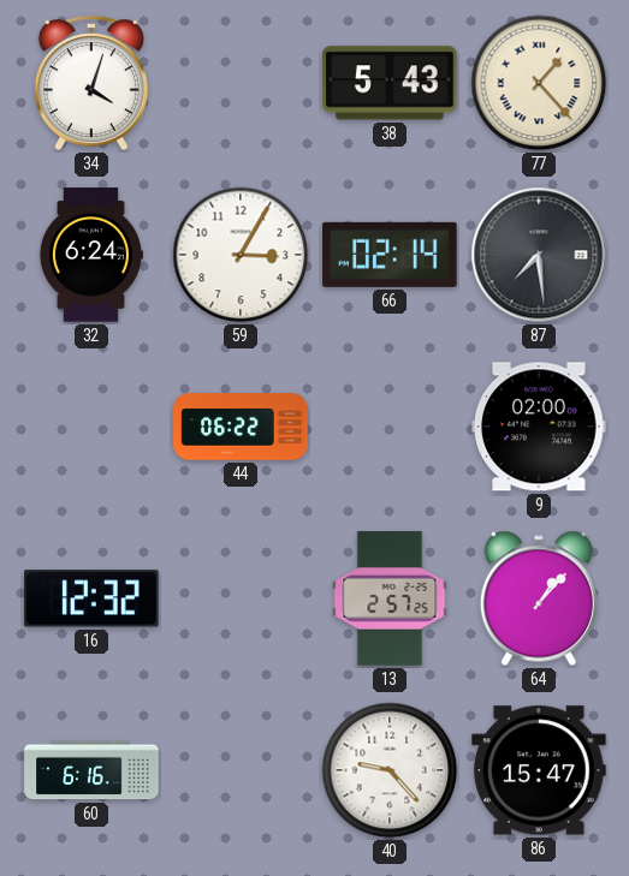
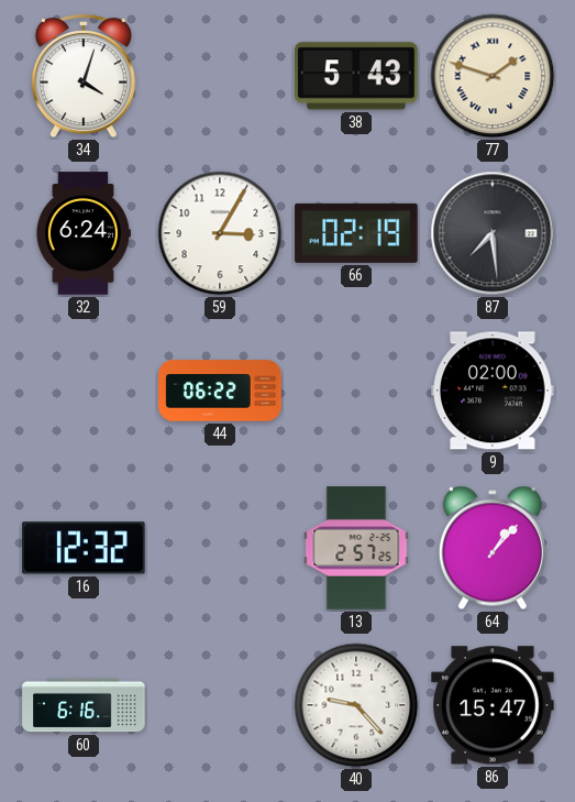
77: 1:23 -> 1:48 (493, 76)
66: 02:14 -> 02:19 (356, 233)
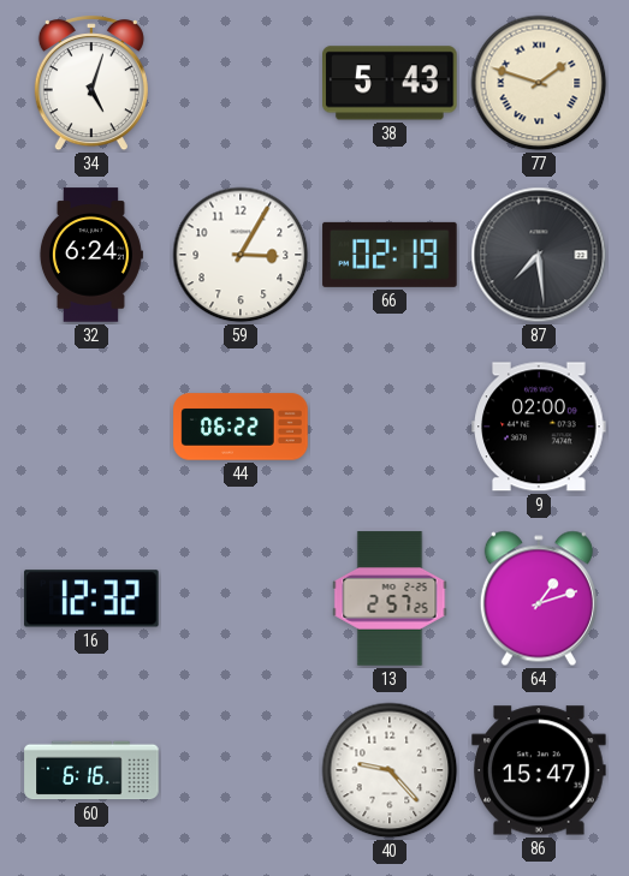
34: 4:03 -> 5:03 (91, 84)
64: 1:07 -> 1:12 (539, 598)
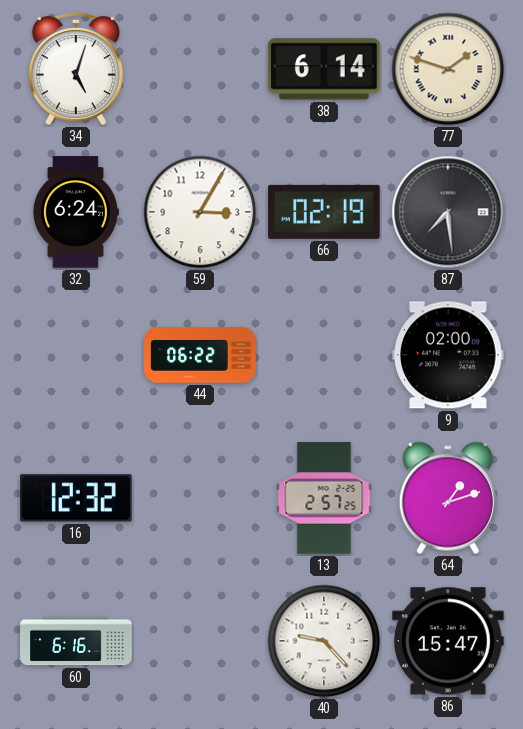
38: 5:43 -> 6:14 (324, 69)
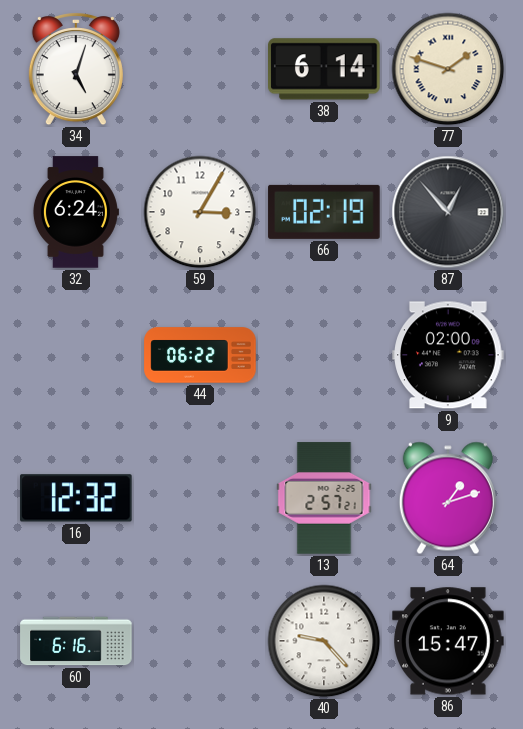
87: 7:29 -> 12:53 (448, 212)
13: 2:57:25 -> 2:57:21 (324, 498)
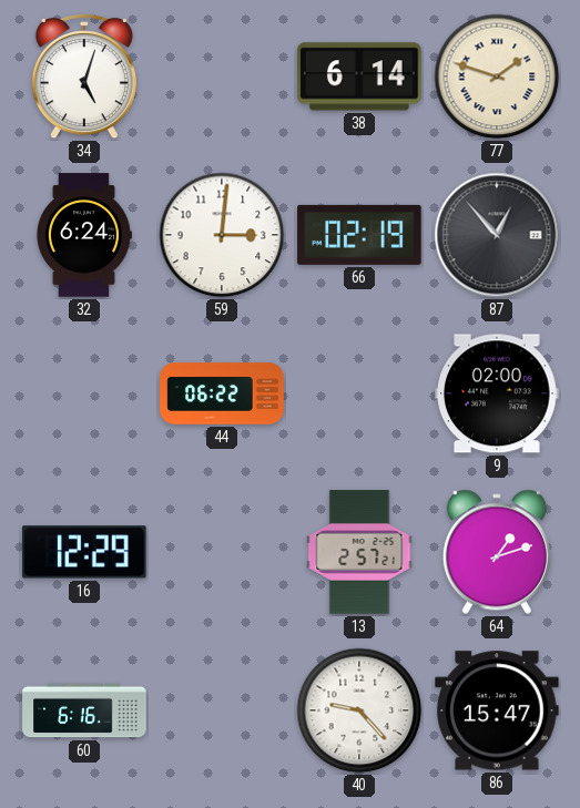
59: 3:05 -> 3:01 (222, 235)
16: 12:32 -> 12:29 (84, 552)
